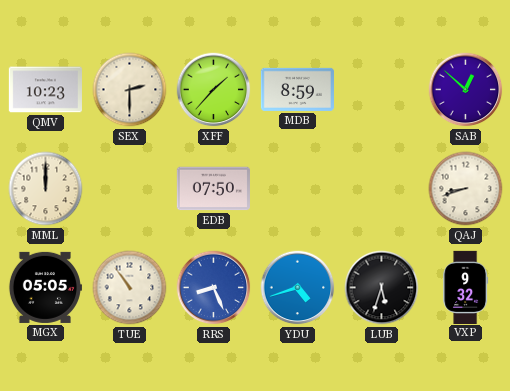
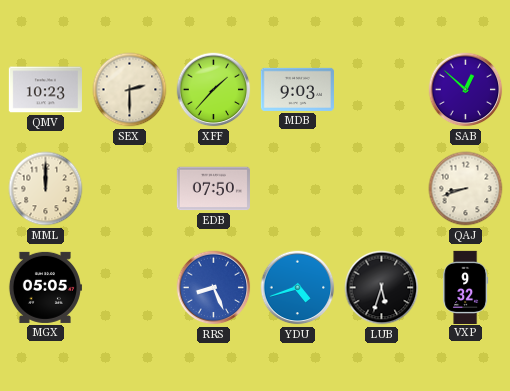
MDB: 8:59 -> 9:03 (297, 89)
TUE: 10:54 -> none (130, 288)
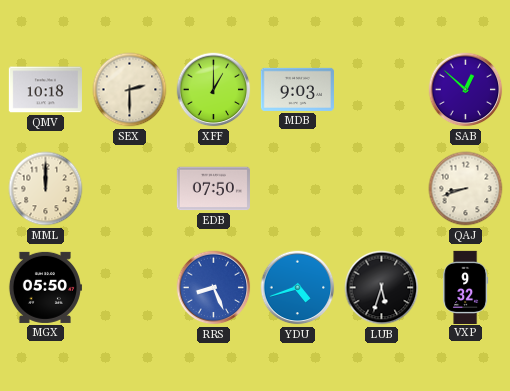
QMV: 10:23 -> 10:18 (45, 90)
XFF: 1:37 -> 1:00 (214, 90)
MGX: 05:05 -> 05:50 (45, 287)
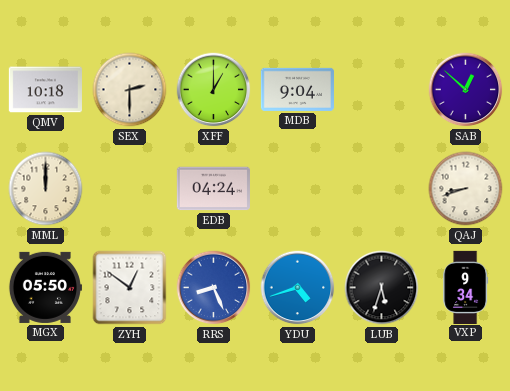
MDB: 9:03 -> 9:04 (297, 89)
EDB: 07:50 -> 04:24 (213, 189)
ZYH: none -> 12:51 (130, 288)
VXP: 9:32 -> 9:34 (466, 287)
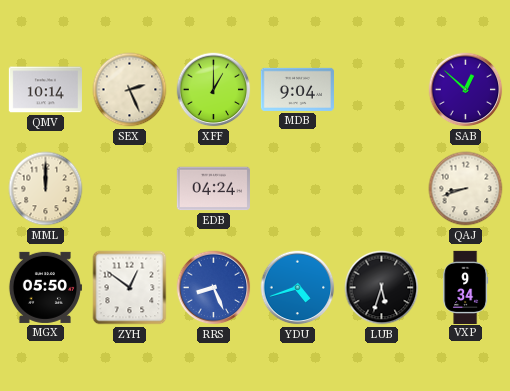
QMV: 10:18 -> 10:14 (45, 90)
SEX: 2:30 -> 2:26 (130, 90)
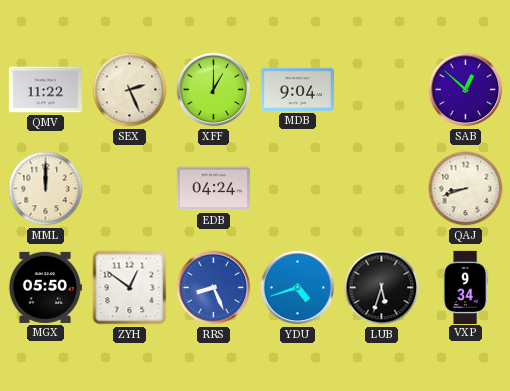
QMV: 10:14 -> 11:22 (45, 90)
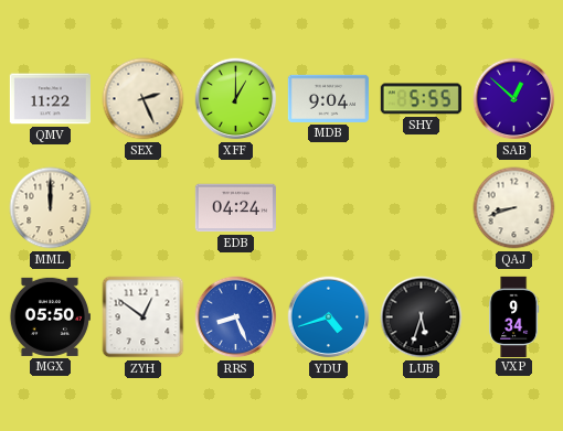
SHY: none -> 5:55 (421, 99)
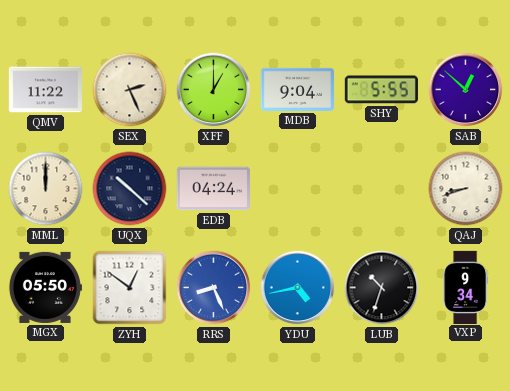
UQX: none -> 10:22 (130, 189)
YDU: 4:42 -> 4:43 (298, 288)
LUB: 5:33 -> 10:33 (382, 288)
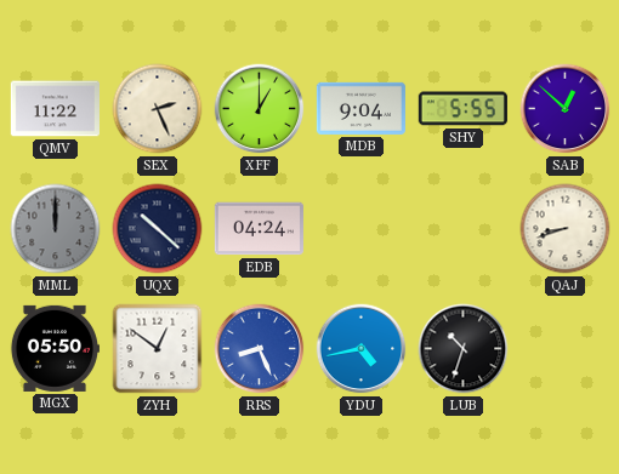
MML dial: cream -> grey (56, 229)
VXP: 9:34 -> none (466, 287)
